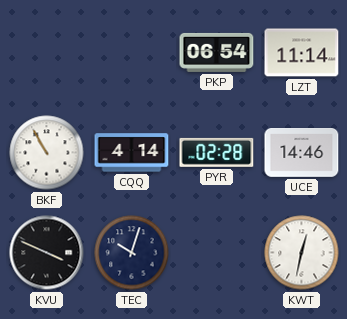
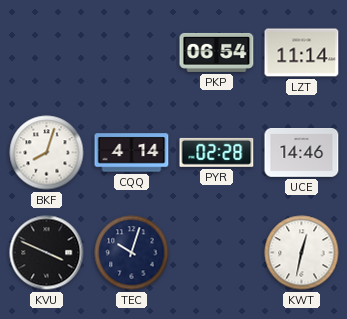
BKF: 10:55 -> 8:03 (47, 153)
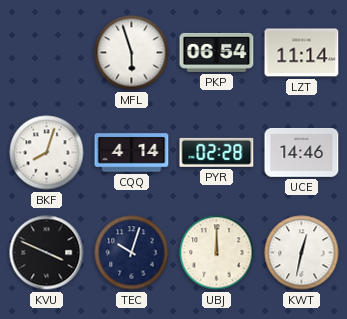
MFL: none -> 5:57 (132, 53)
UBJ: none -> 12:00 (217, 253)
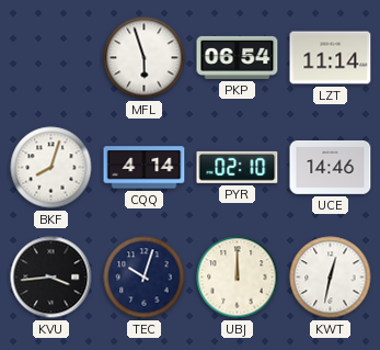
PYR: 02:28 -> 02:10 (238, 167)
KVU: 3:49 -> 3:44 (51, 278)
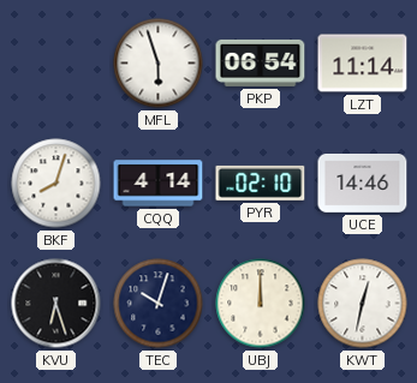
KVU: 3:44 -> 6:27 (56, 304)
